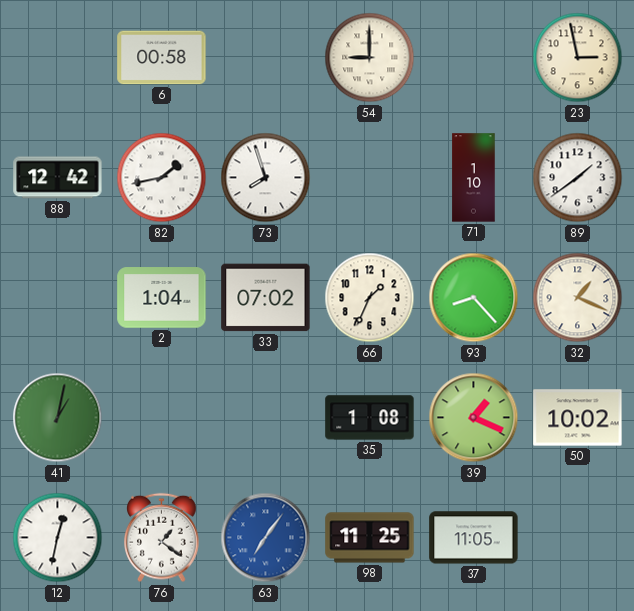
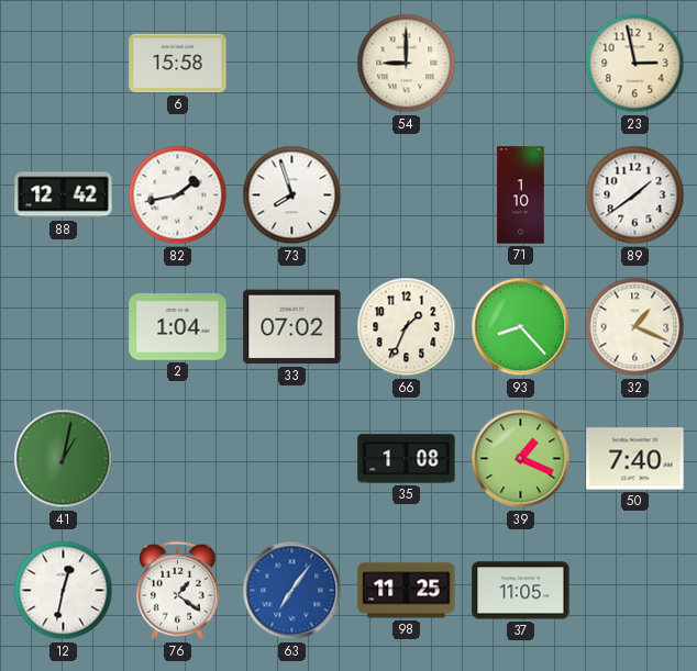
6: 00:58 -> 15:58 (178, 64)
50: 10:02 -> 7:40 (635, 459)
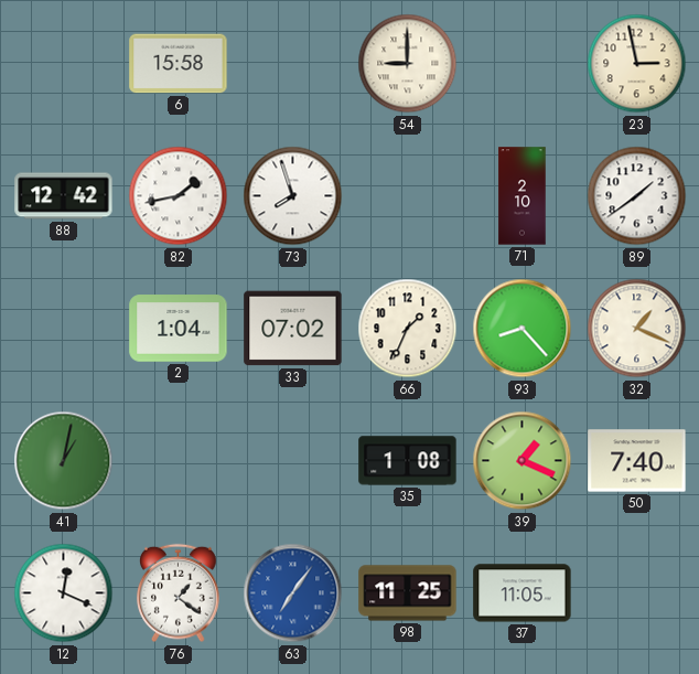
71: 1:10 -> 2:10 (523, 196)
12: 12:32 -> 12:19 (64, 593)
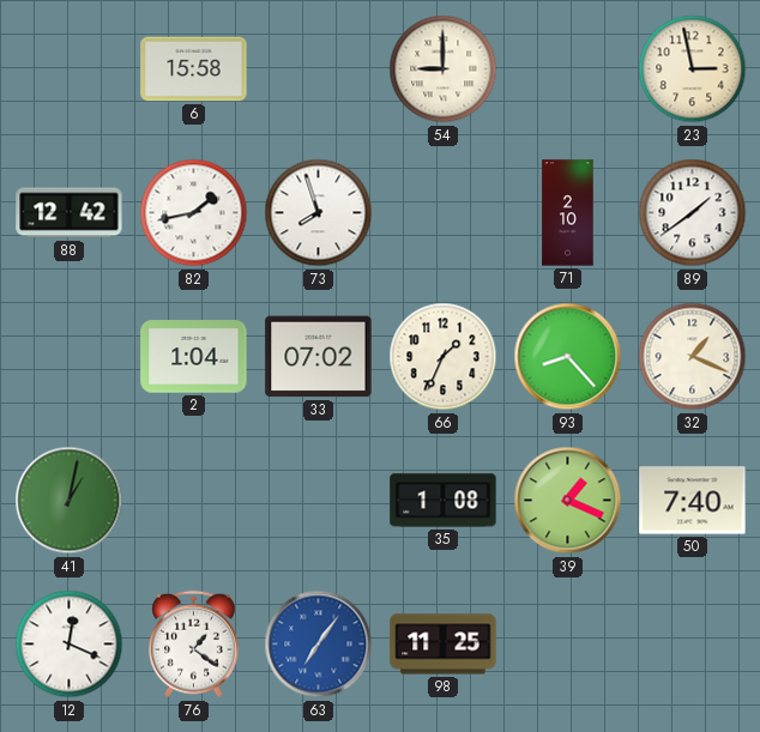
37: 11:05 -> none (523, 593)
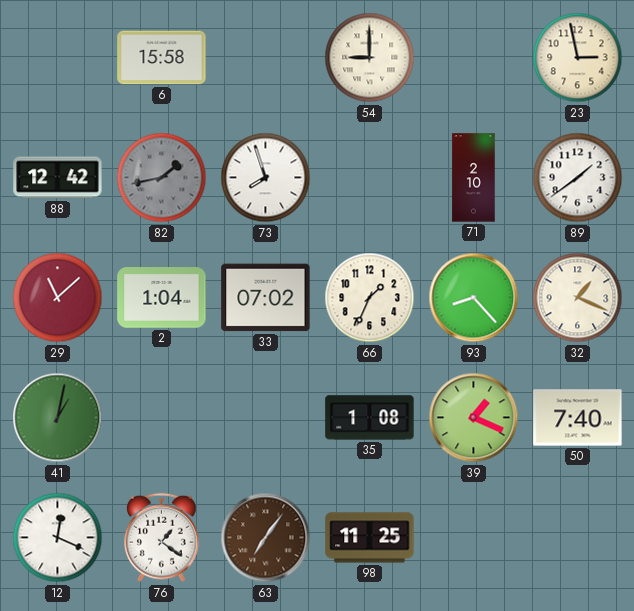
82 dial: white -> grey (162, 178)
29: none -> 11:08 (58, 298)
63 dial: blue -> brown (266, 538)
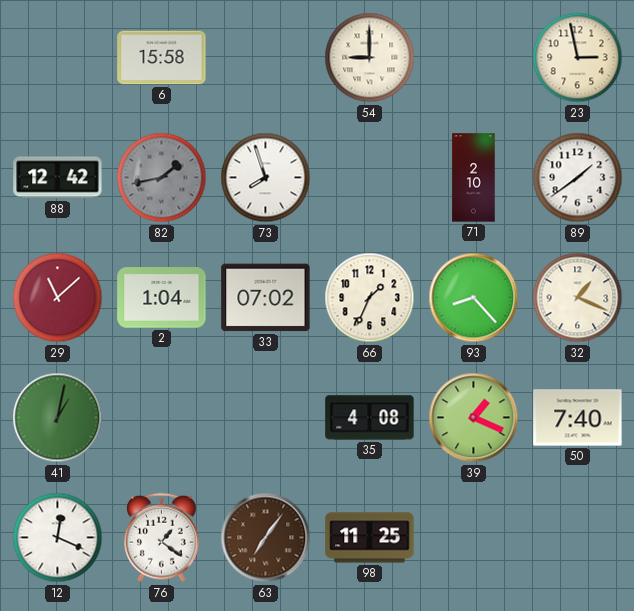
35: 1:08 -> 4:08 (370, 418)
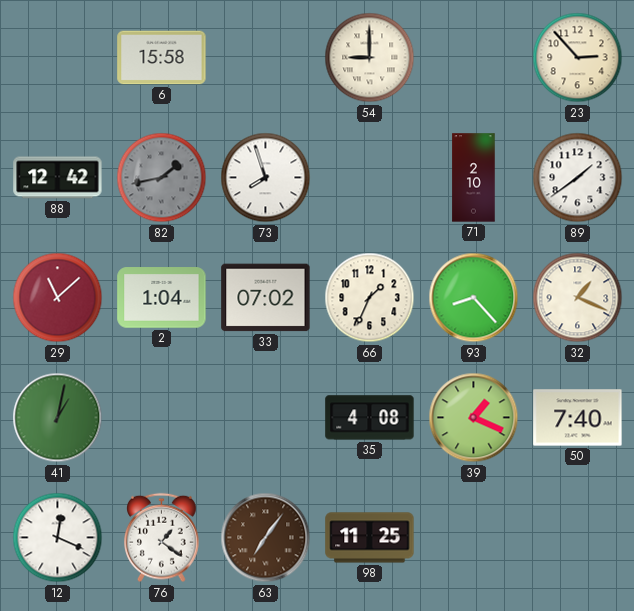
23: 2:58 -> 2:53 (578, 58)
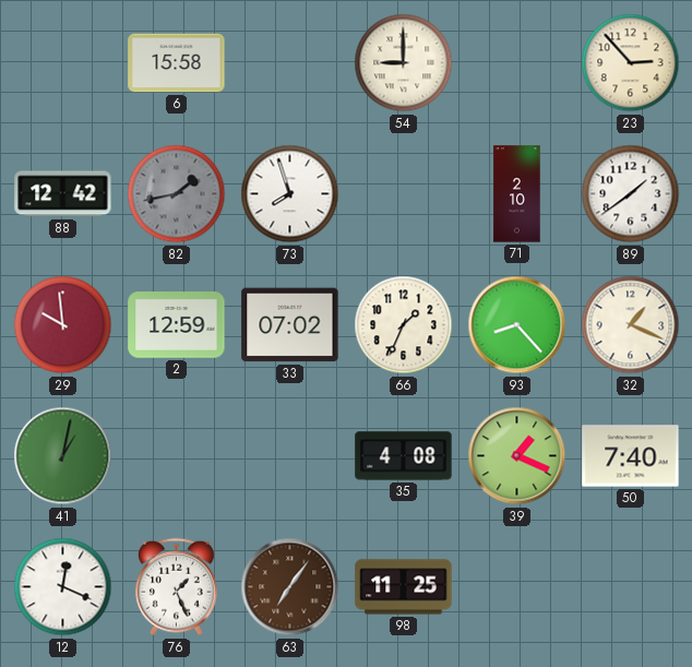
29: 11:08 -> 9:59 (63, 325)
2: 1:04 -> 12:59 (177, 325)
76: 1:21 -> 1:26 (177, 587)
